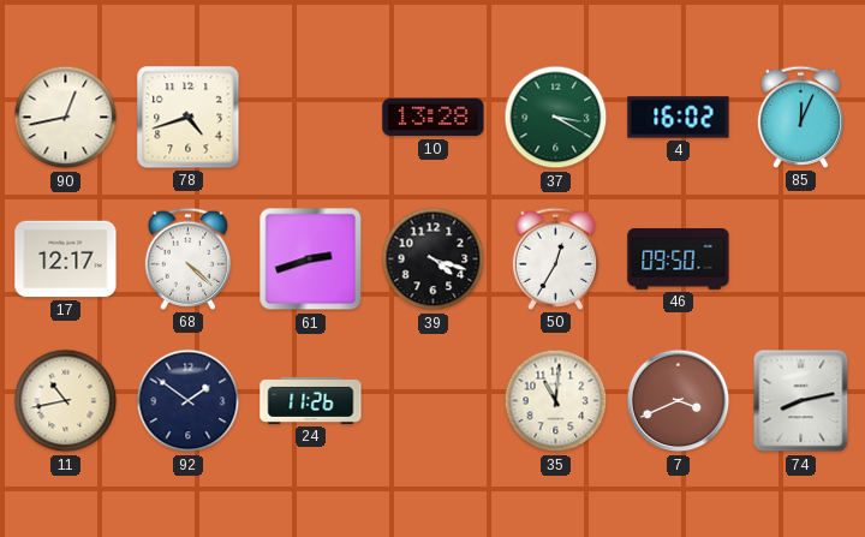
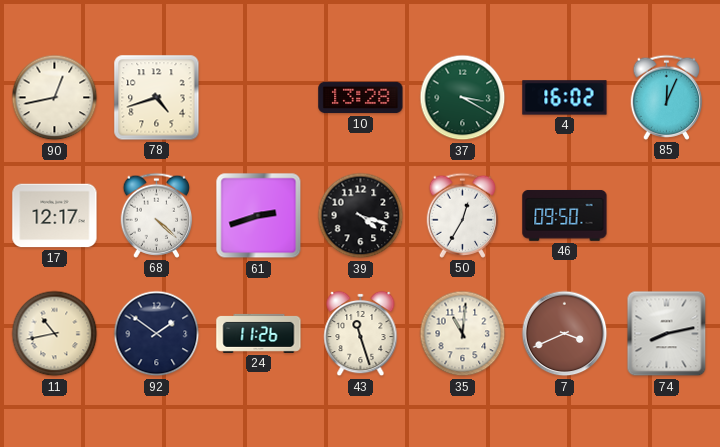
43: none -> 11:27 (361, 334)
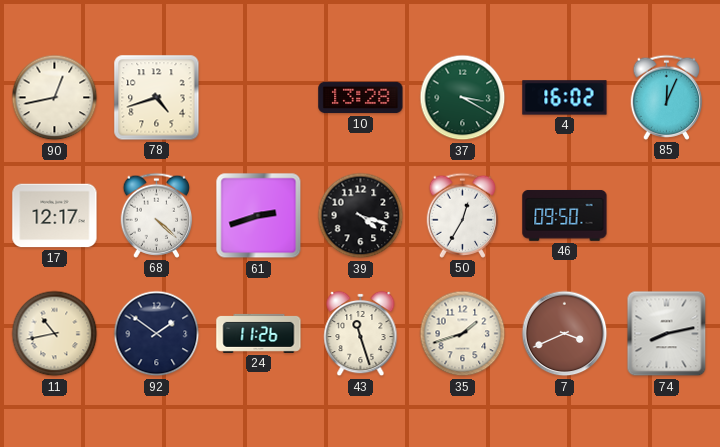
35: 11:01 -> 1:42 (463, 334)
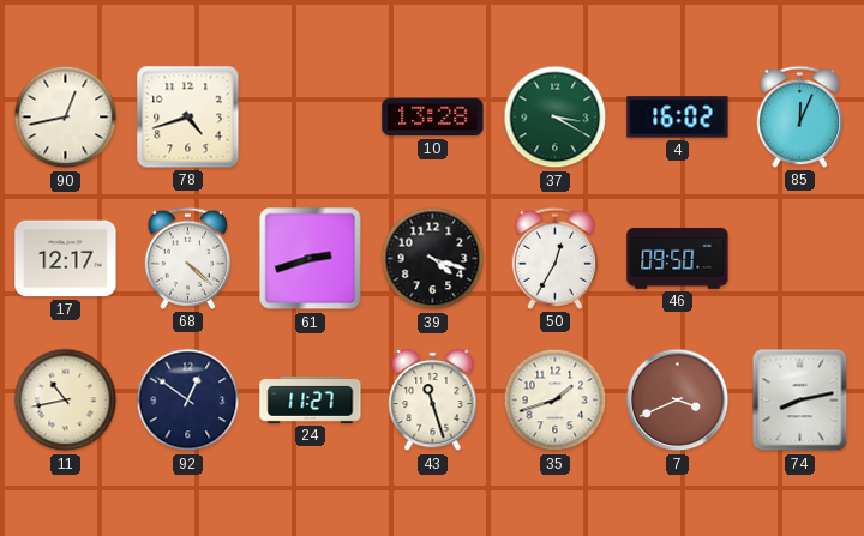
92: 1:51 -> 12:51 (188, 401)
24: 11:26 -> 11:27 (311, 399)
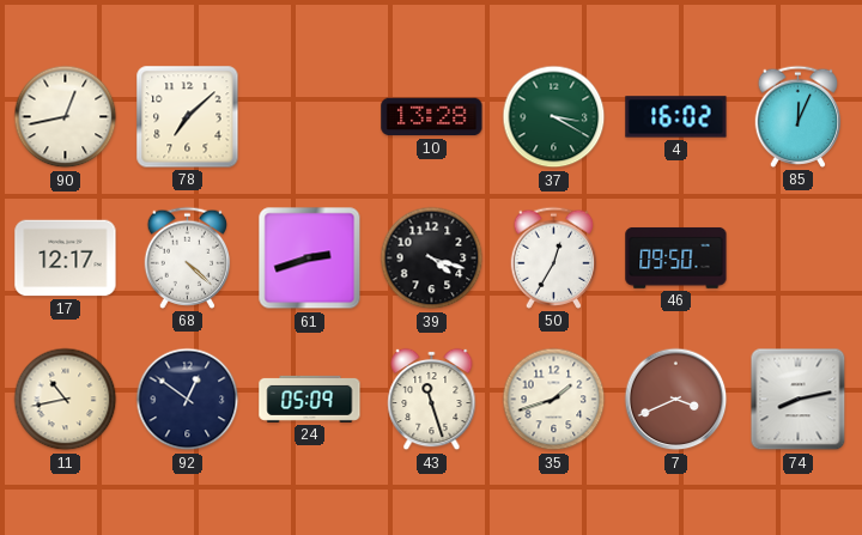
78: 4:42 -> 7:08 (188, 117)
24: 11:27 -> 05:09 (310, 399)
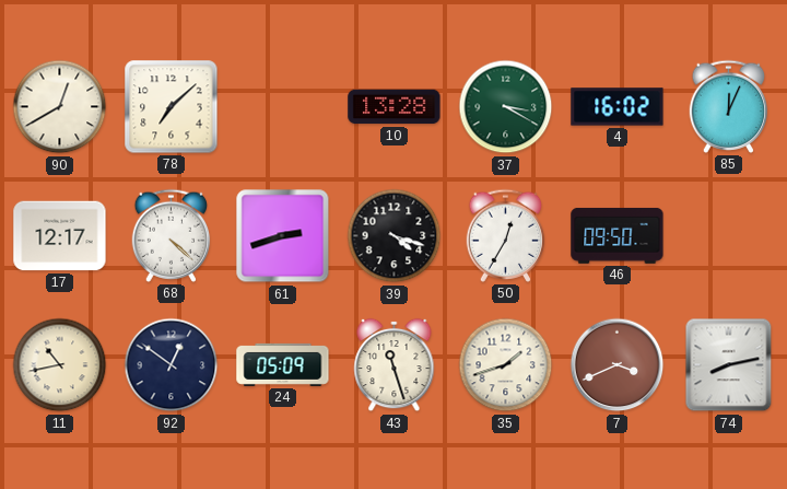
90: 12:43 -> 12:40 (60, 107)
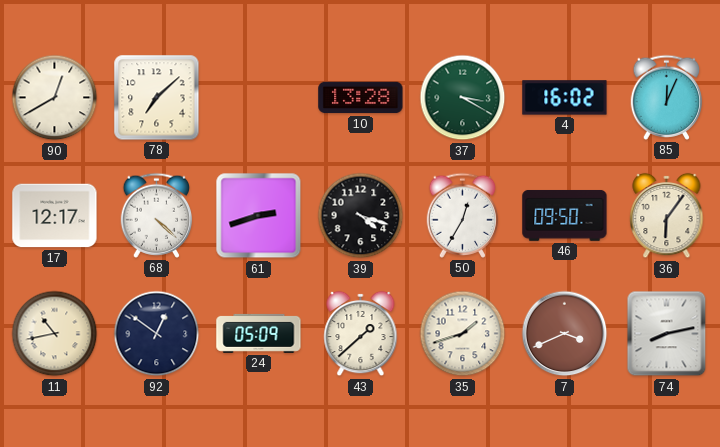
36: none -> 6:06 (667, 216)
43: 11:27 -> 1:38 (361, 334)
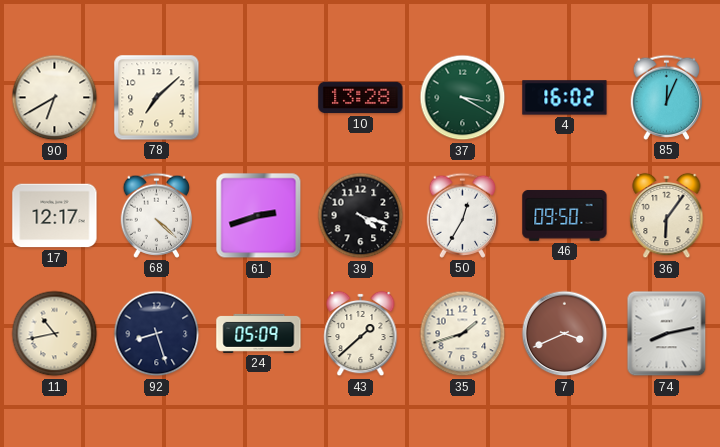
90: 12:40 -> 6:40 (55, 98)
92: 12:51 -> 8:27 (157, 334)
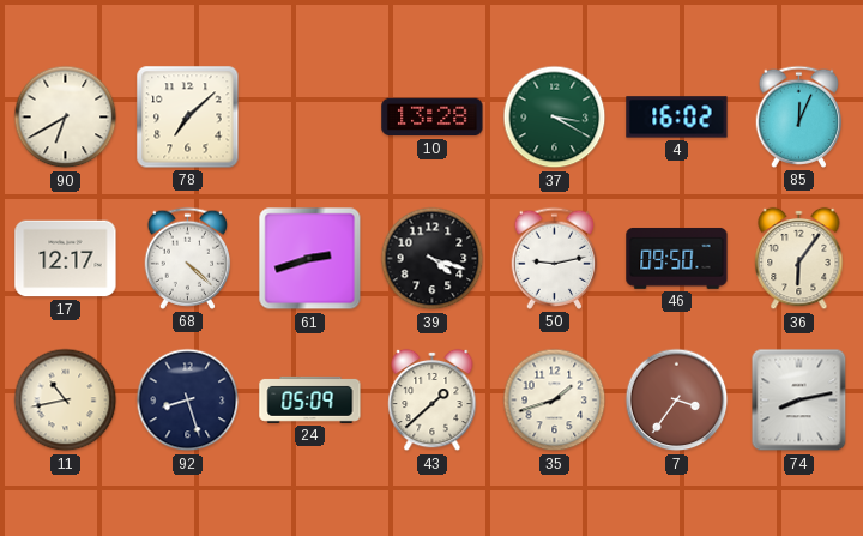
50: 12:35 -> 9:13 (555, 258)
7: 3:41 -> 3:36 (677, 401)
